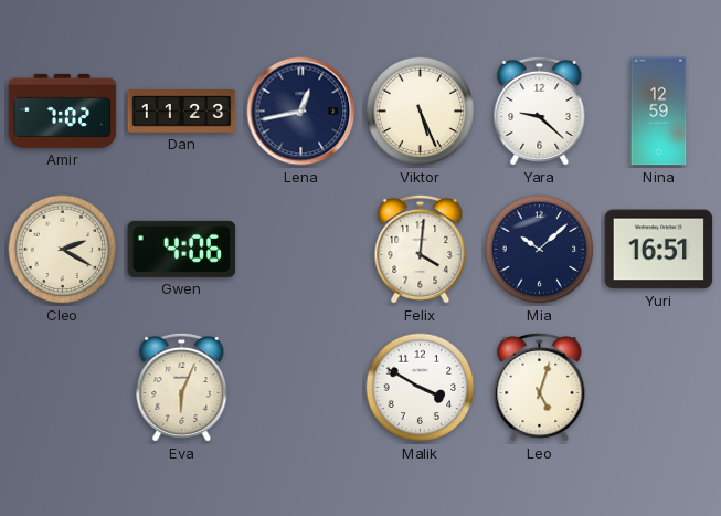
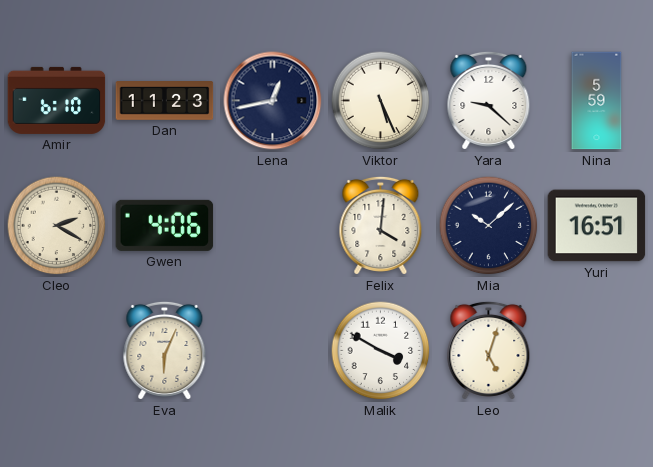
Amir: 7:02 -> 6:10 (57, 100)
Nina: 12:59 -> 5:59 (597, 101)
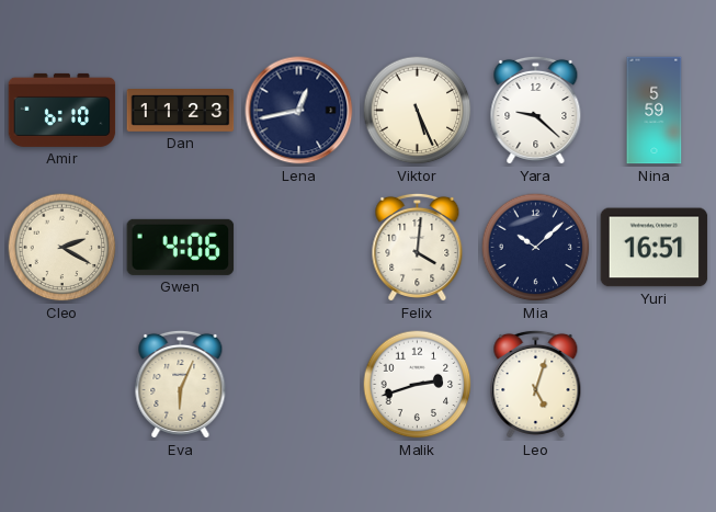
Malik: 3:50 -> 2:42 (418, 385)
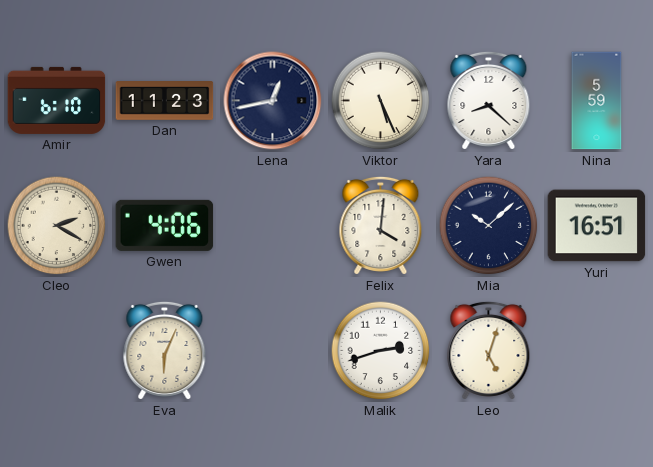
Yara: 9:22 -> 8:22 (489, 100)
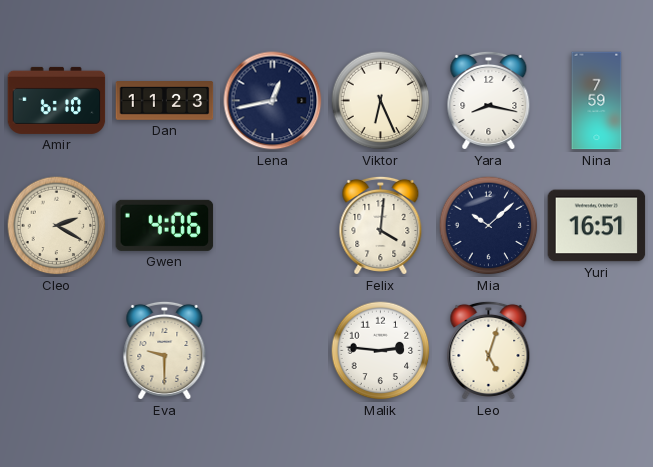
Viktor: 5:26 -> 6:26 (381, 101)
Yara: 8:22 -> 8:17 (489, 100)
Nina: 5:59 -> 7:59 (597, 101)
Eva: 6:04 -> 9:30 (165, 350)
Malik: 2:42 -> 2:46 (381, 351)
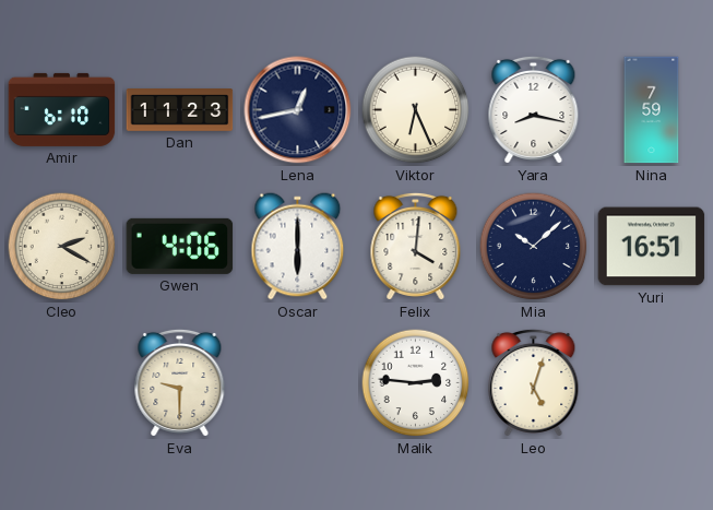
Oscar: none -> 6:00 (298, 247)
